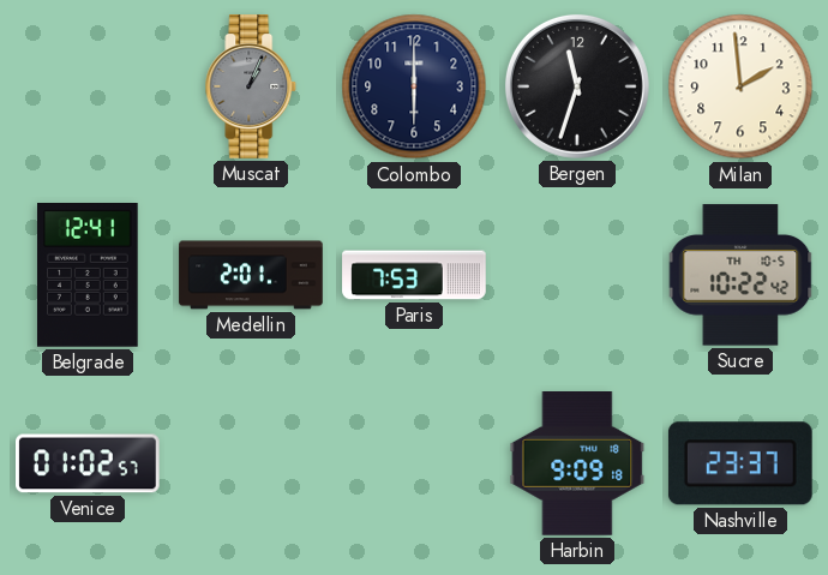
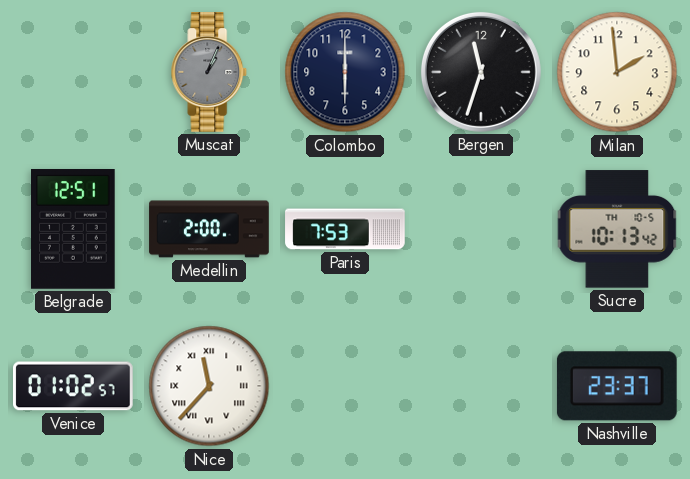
Belgrade: 12:41 -> 12:51 (74, 230)
Medellin: 2:01 -> 2:00 (209, 229)
Sucre: 10:22 -> 10:13 (617, 229)
Nice: none -> 11:37 (209, 386)
Harbin: 9:09 -> none (577, 465)
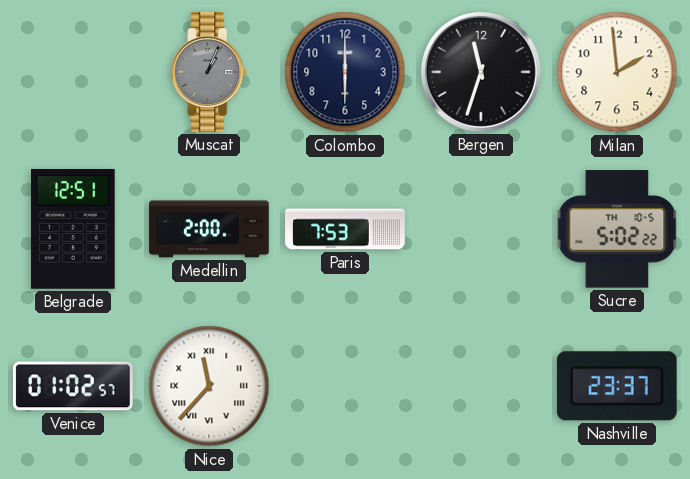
Sucre: 10:13 -> 5:02 (617, 229)
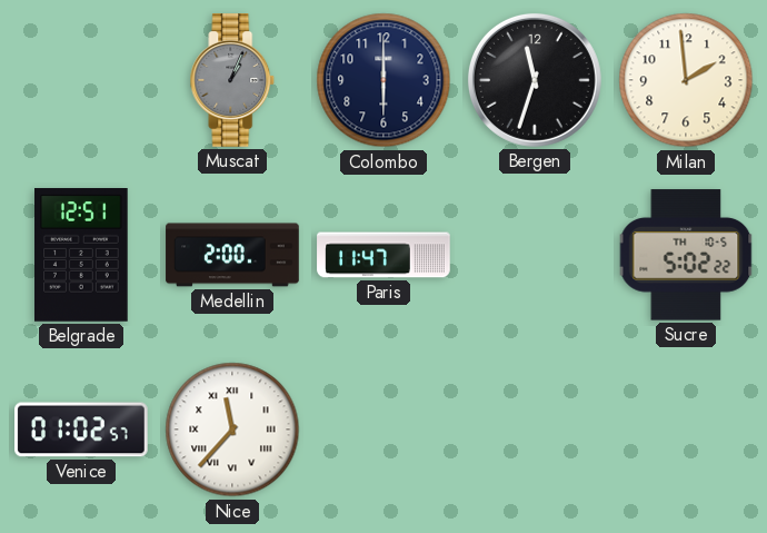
Paris: 7:53 -> 11:47 (384, 255)
Nashville: 23:37 -> none (617, 386)
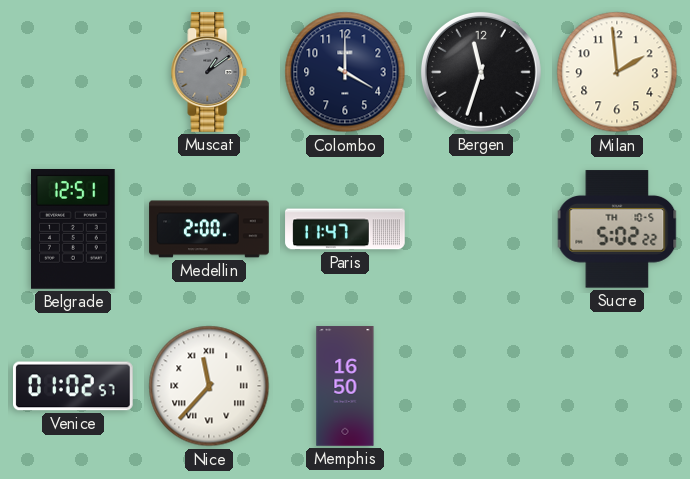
Muscat: 1:04 -> 1:09 (209, 72)
Colombo: 6:00 -> 4:00 (345, 72)
Memphis: none -> 16:50 (345, 386)
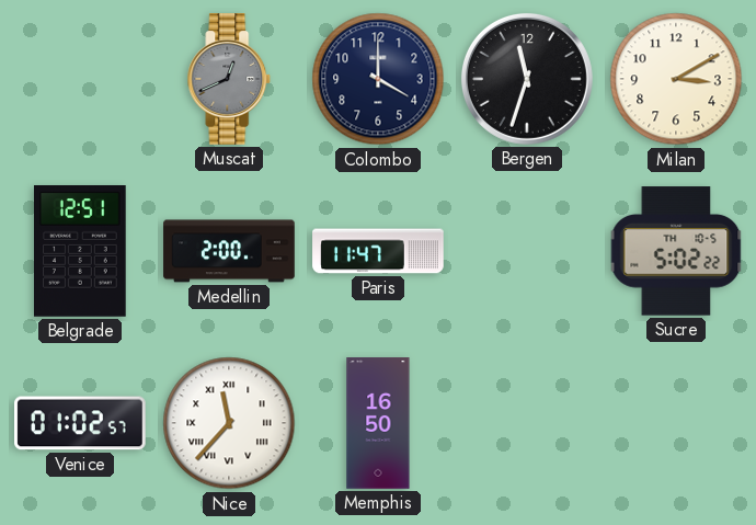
Muscat: 1:09 -> 12:41 (229, 79)
Milan: 1:59 -> 3:10 (676, 79)
